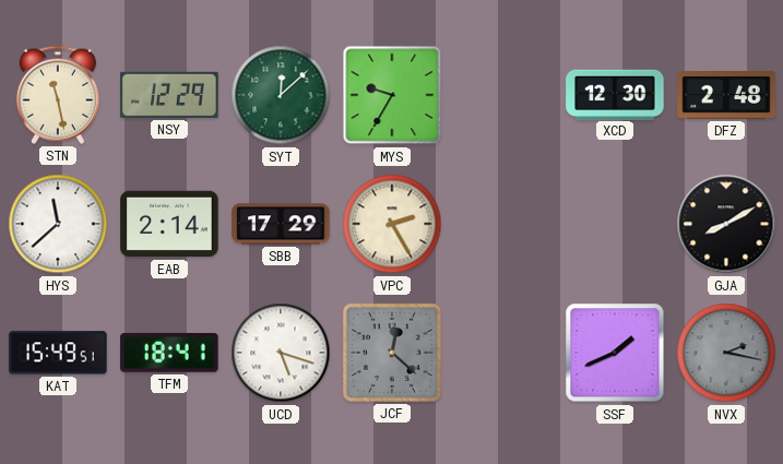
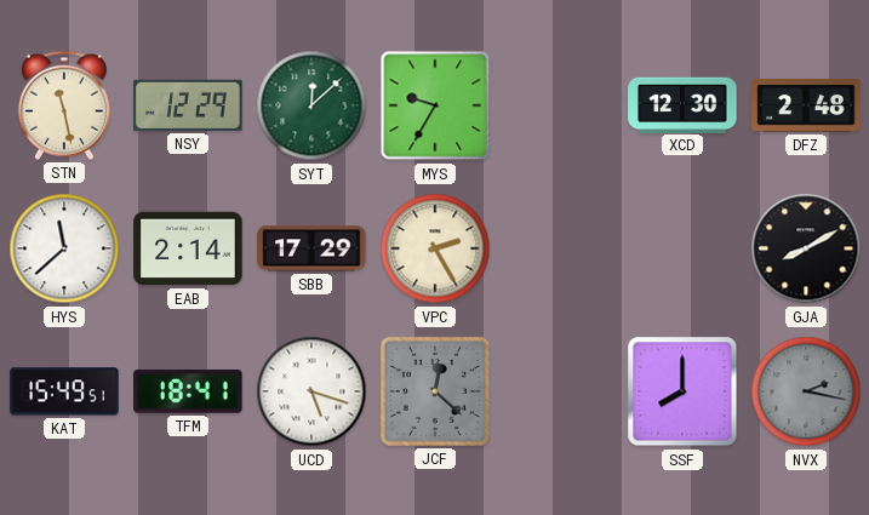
SSF: 1:41 -> 8:00 (682, 391)
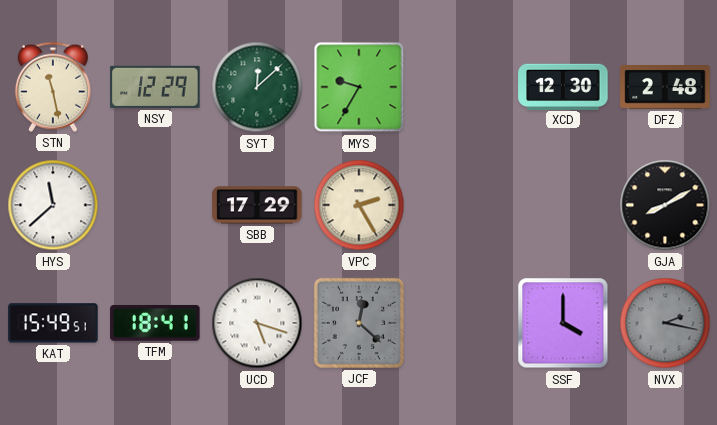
EAB: 2:14 -> none (188, 248)
SSF: 8:00 -> 4:00 (563, 323)
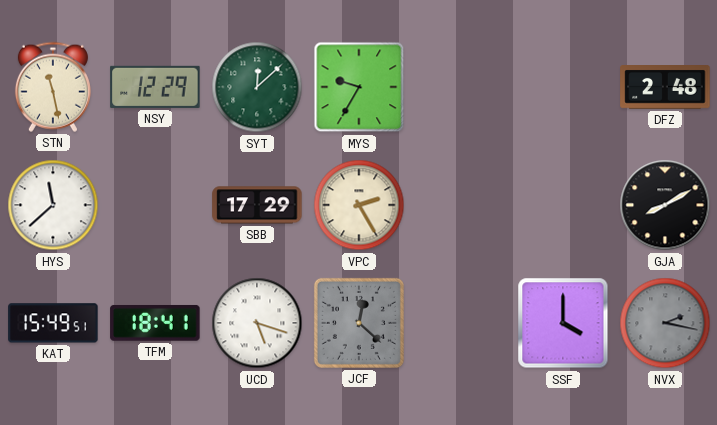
XCD: 12:30 -> none (563, 86)
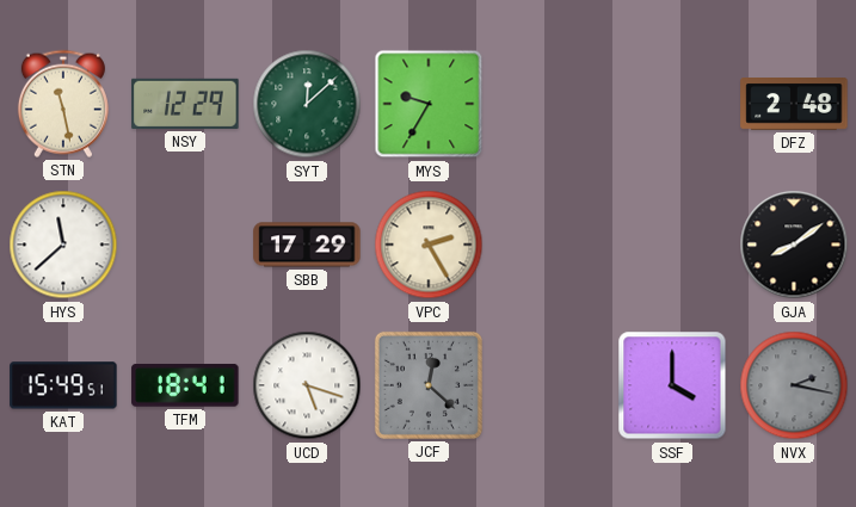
GJA: 8:10 -> 8:09 (794, 245)
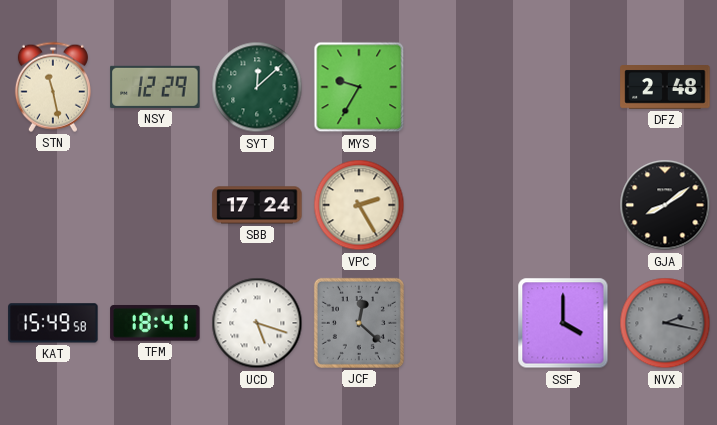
HYS: 11:38 -> none (63, 245)
SBB: 17:29 -> 17:24 (257, 205)
KAT: 15:49:51 -> 15:49:58 (53, 323)
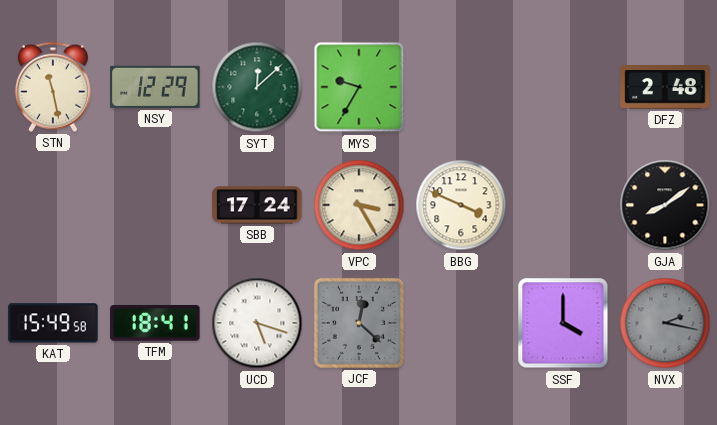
VPC: 2:25 -> 3:25 (359, 205)
BBG: none -> 3:49 (461, 205)
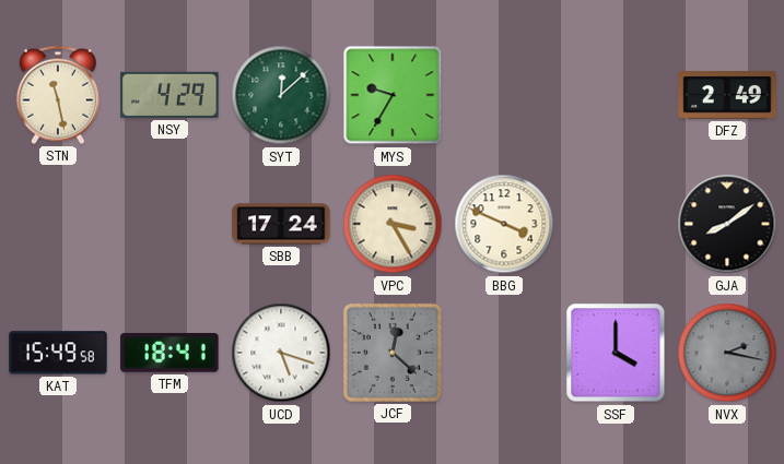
NSY: 12:29 -> 4:29 (169, 95)
DFZ: 2:48 -> 2:49 (727, 96)
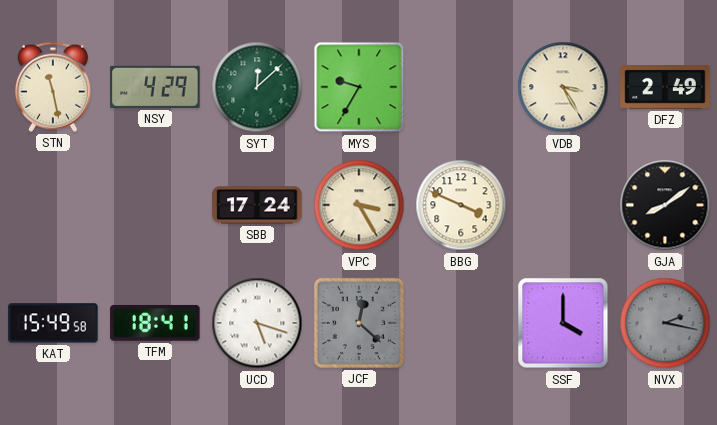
VDB: none -> 3:25 (563, 87)
